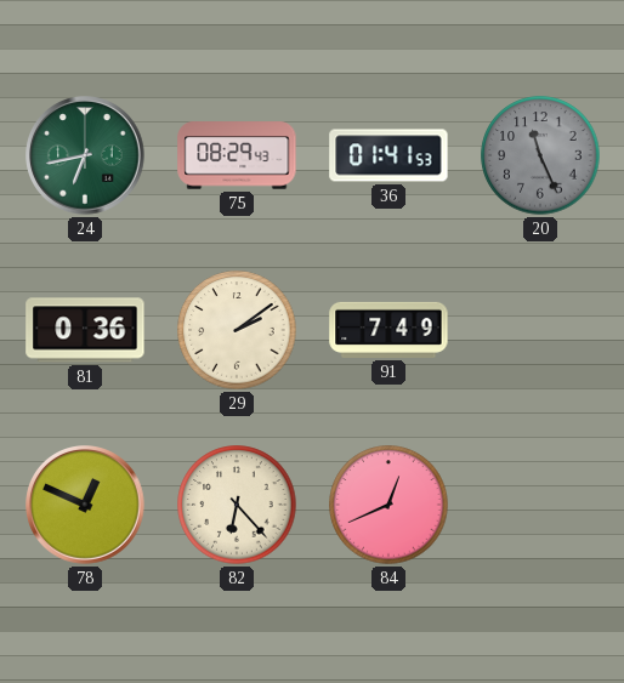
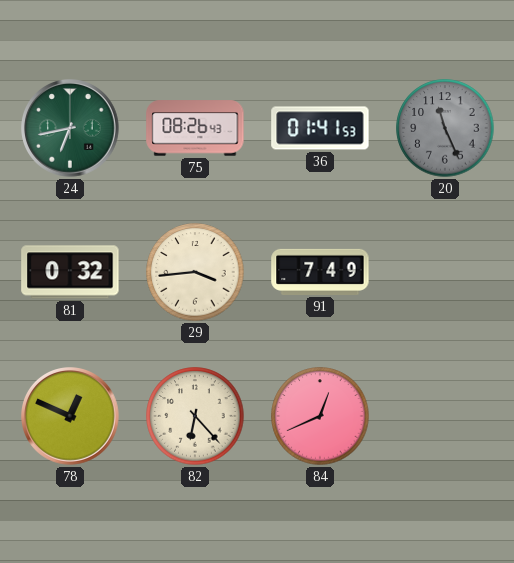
75: 08:29 -> 08:26 (195, 128)
81: 0:36 -> 0:32 (70, 272)
29: 2:09 -> 3:44 (195, 272)
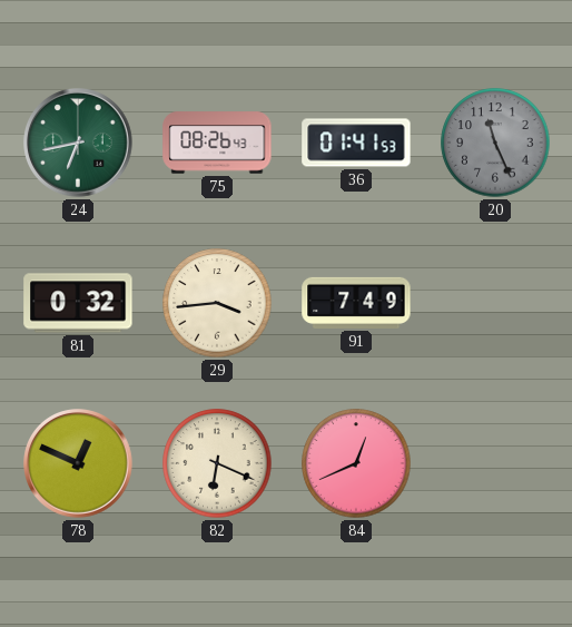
82: 6:23 -> 6:19 (217, 463)
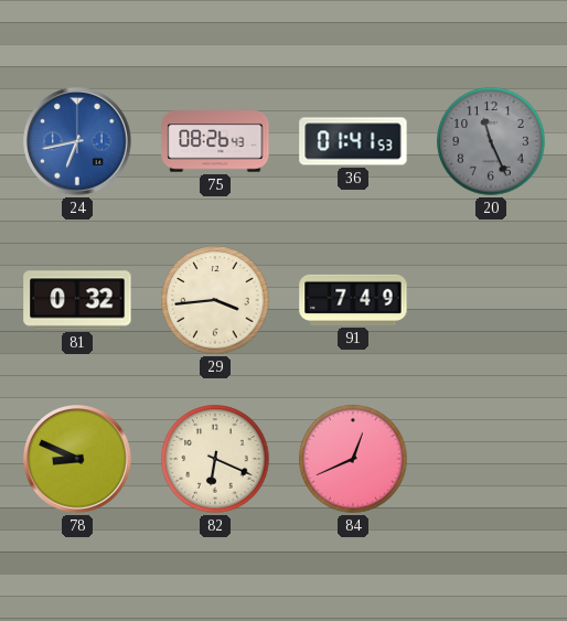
24 dial: green -> blue (77, 141)
78: 12:49 -> 8:49 (77, 459)
